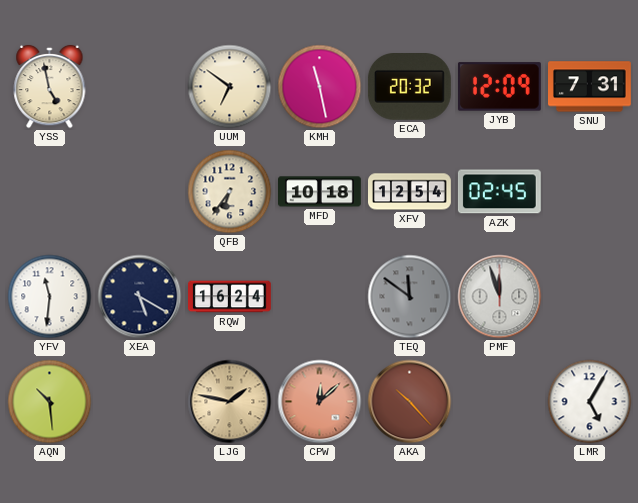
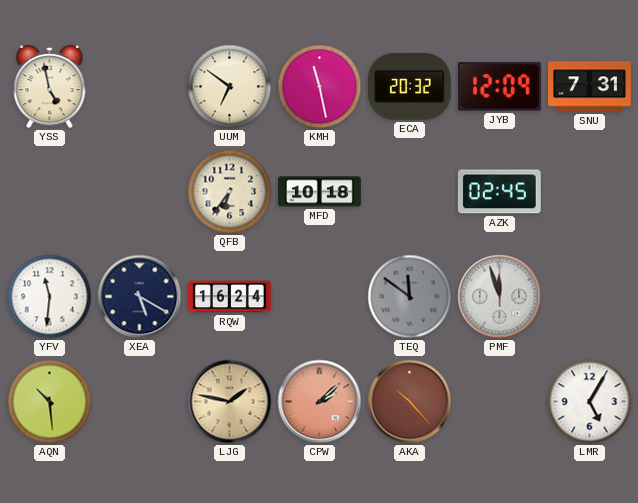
XFV: 12:54 -> none (410, 192)
CPW: 12:08 -> 2:08 (320, 402)
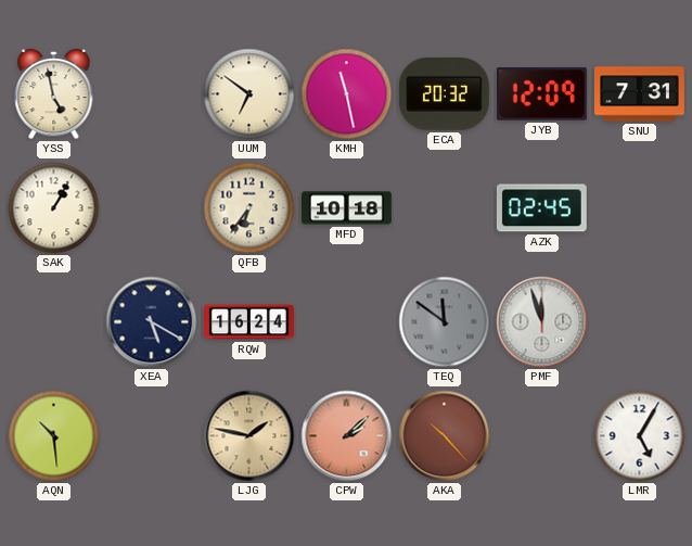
SAK: none -> 1:05 (54, 208)
YFV: 11:31 -> none (50, 297)
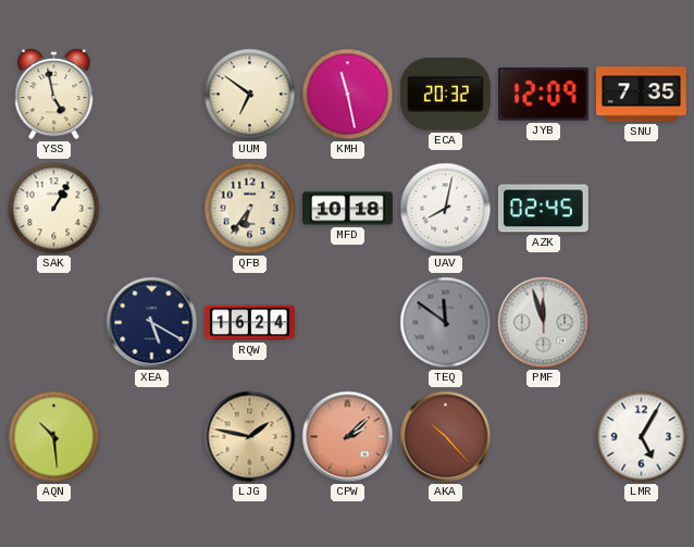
SNU: 7:31 -> 7:35 (642, 95)
UAV: none -> 8:02 (446, 209)
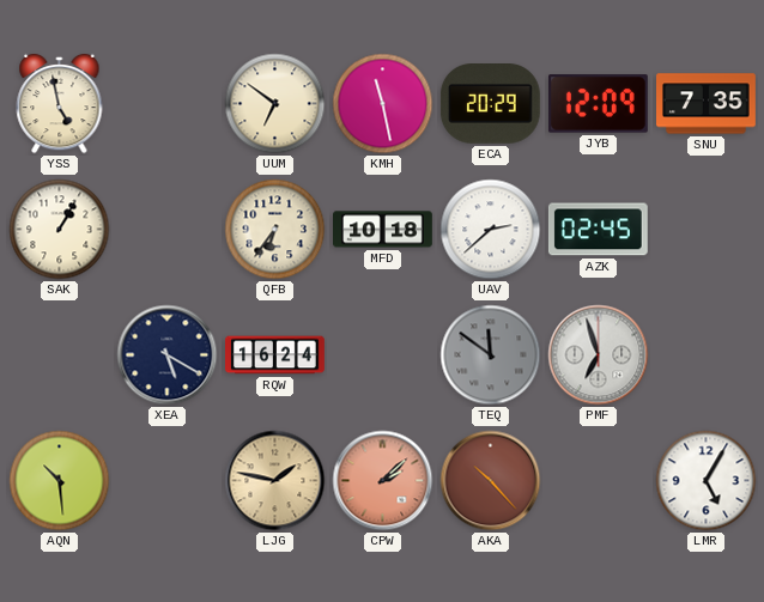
ECA: 20:32 -> 20:29 (490, 104)
UAV: 8:02 -> 2:38 (491, 230)
PMF: 11:57 -> 6:57 (599, 355)
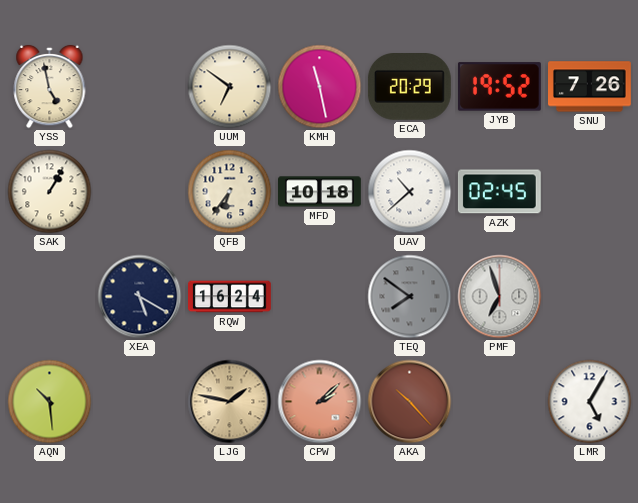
JYB: 12:09 -> 19:52 (499, 87)
SNU: 7:35 -> 7:26 (590, 87)
UAV: 2:38 -> 10:38 (410, 192)
TEQ: 11:51 -> 7:51 (410, 297)
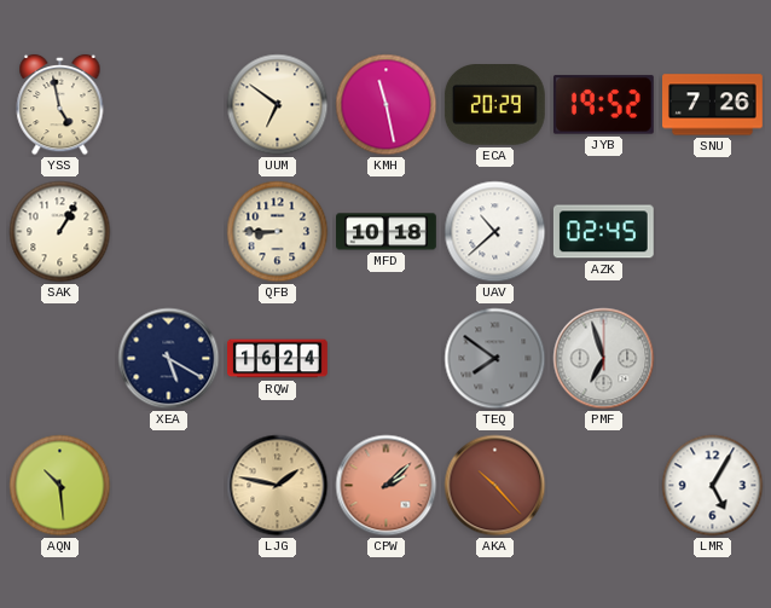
QFB: 6:36 -> 8:45 (278, 232)
